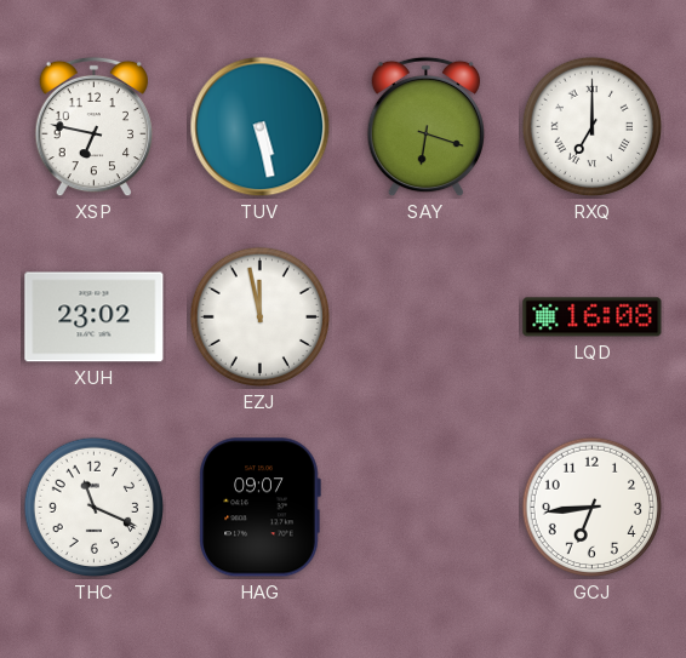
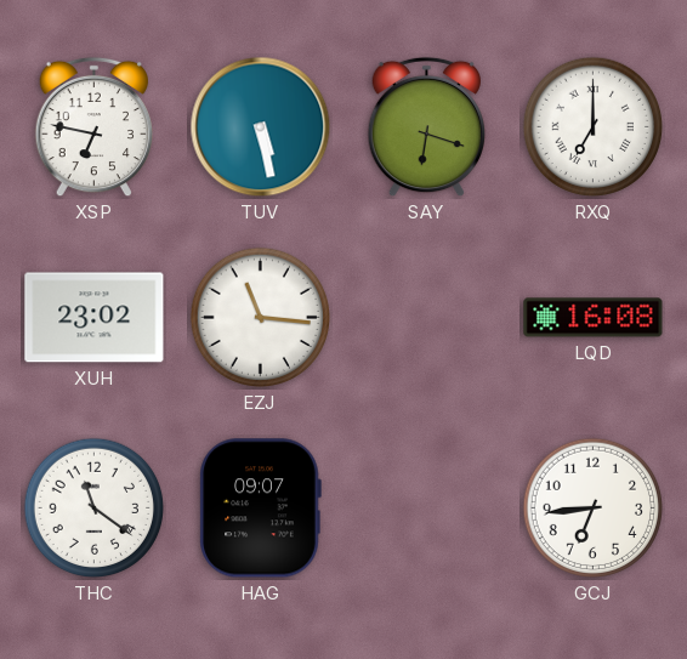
EZJ: 11:58 -> 11:16 (261, 318)
THC: 11:19 -> 11:21 (95, 509)
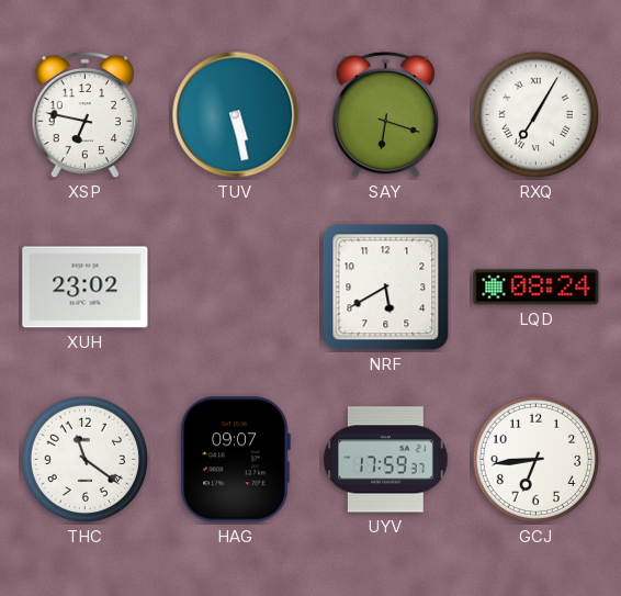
RXQ: 7:00 -> 7:05 (537, 115)
EZJ: 11:16 -> none (261, 318)
NRF: none -> 5:40 (386, 288)
LQD: 16:08 -> 08:24 (537, 288)
UYV: none -> 17:59 (386, 460)
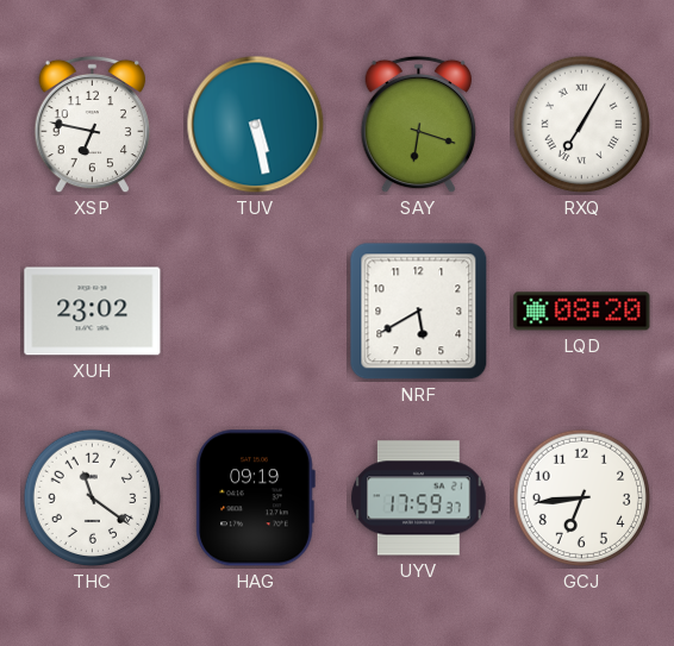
LQD: 08:24 -> 08:20 (582, 312)
HAG: 09:07 -> 09:19 (255, 498)
